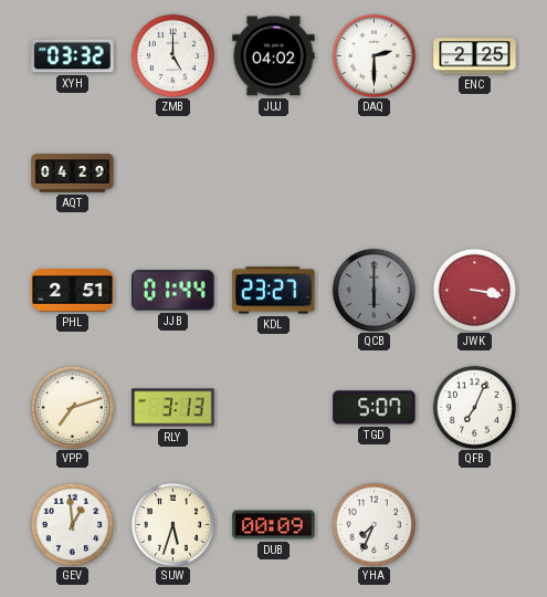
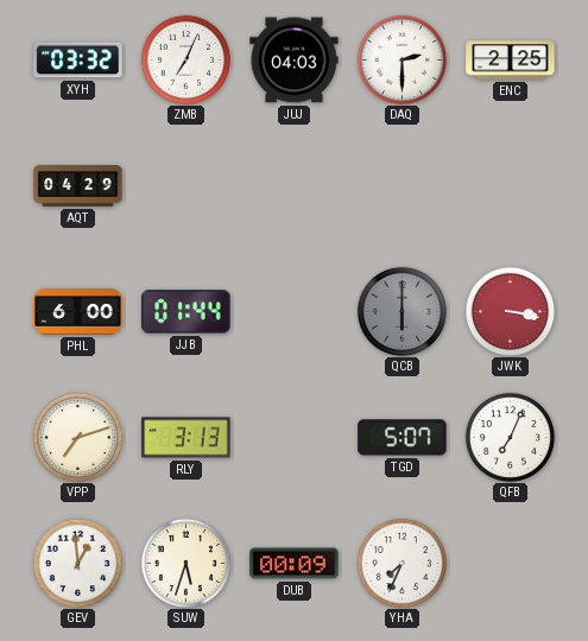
ZMB: 5:00 -> 7:04 (185, 59)
JUJ: 04:02 -> 04:03 (295, 61)
PHL: 2:51 -> 6:00 (78, 312)
KDL: 23:27 -> none (274, 291)
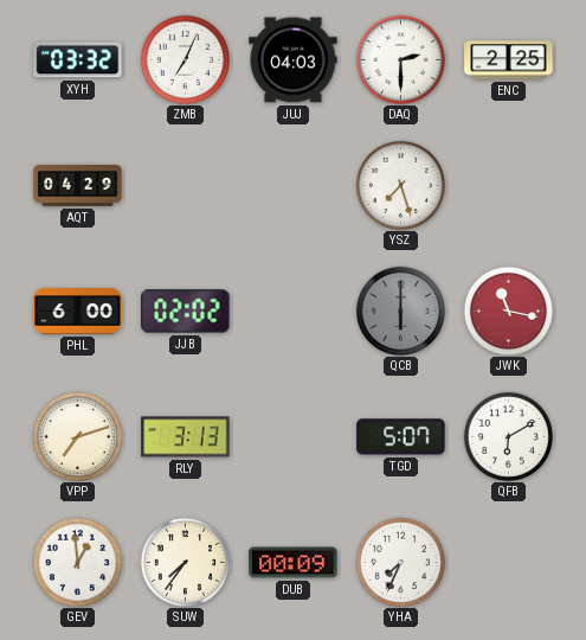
YSZ: none -> 7:27 (400, 185)
JJB: 01:44 -> 02:02 (186, 312)
JWK: 3:17 -> 11:17 (508, 311)
QFB: 7:04 -> 6:10 (508, 436)
SUW: 5:33 -> 7:36 (185, 562)
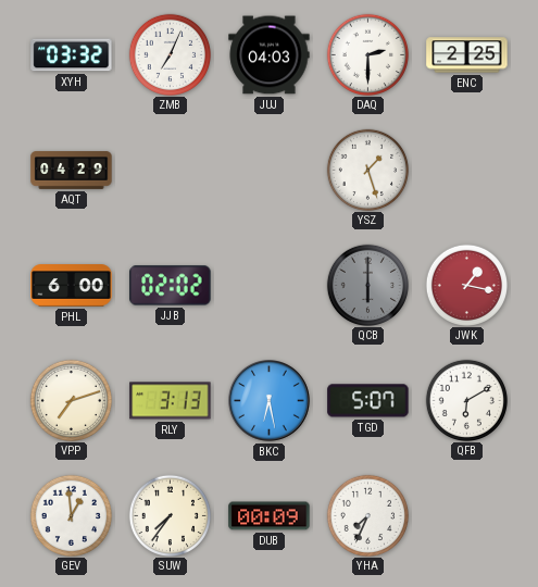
YSZ: 7:27 -> 1:27 (367, 170)
JWK: 11:17 -> 1:17 (466, 285)
BKC: none -> 6:28 (270, 401)
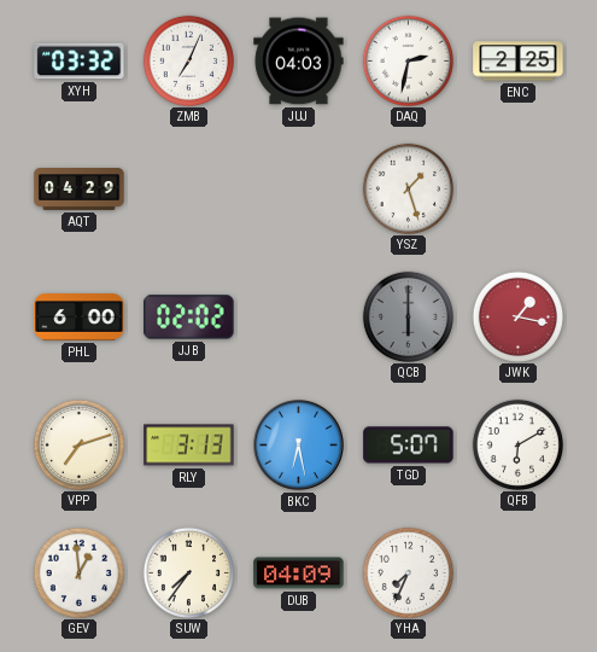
DAQ: 2:30 -> 2:32 (408, 60)
DUB: 00:09 -> 04:09 (299, 574)
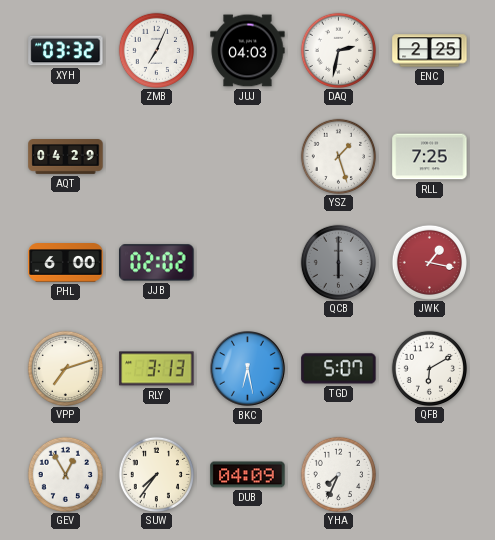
RLL: none -> 7:25 (430, 157)
GEV: 12:59 -> 12:55 (65, 474)
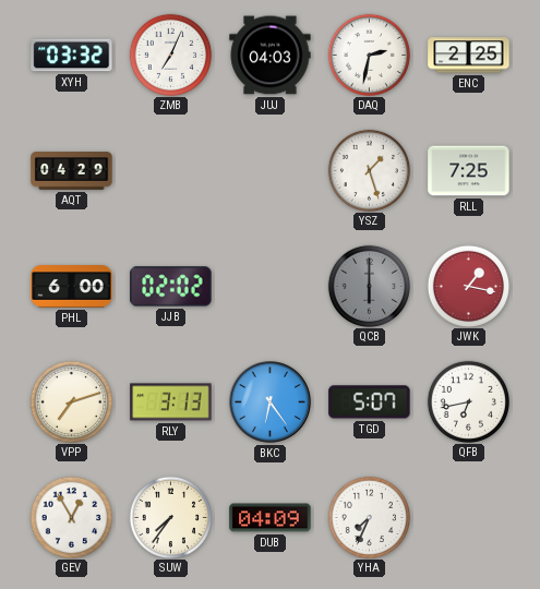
BKC: 6:28 -> 6:24 (271, 402)
QFB: 6:10 -> 6:43 (468, 401)
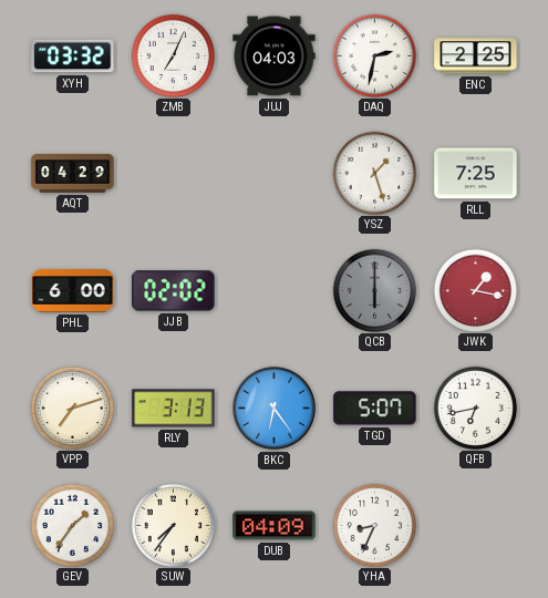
GEV: 12:55 -> 1:36 (72, 525)
YHA: 7:34 -> 8:34 (374, 525)
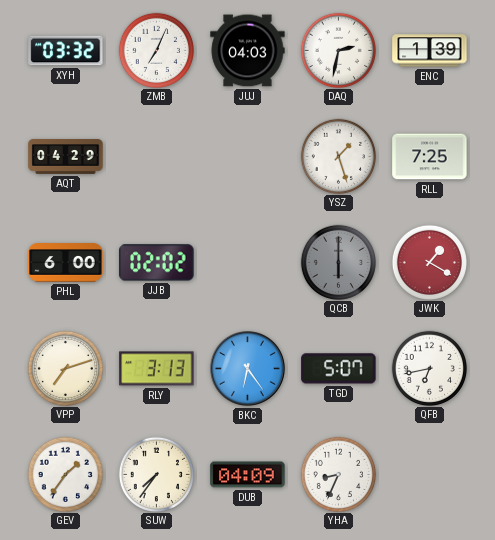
ENC: 2:25 -> 1:39 (430, 51)
JWK: 1:17 -> 1:20 (429, 262)
